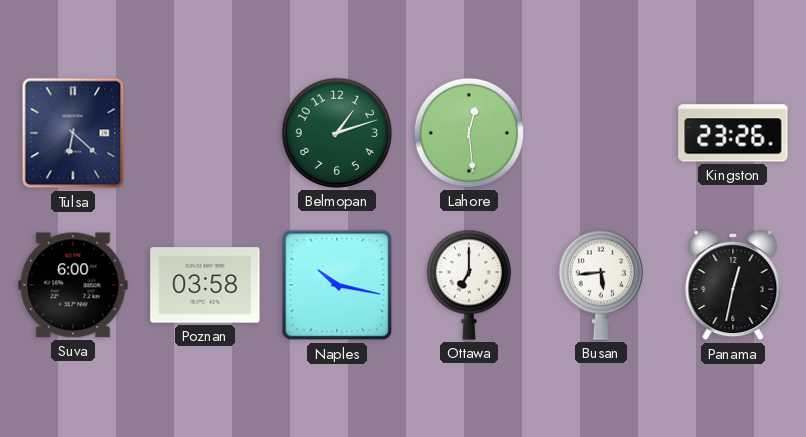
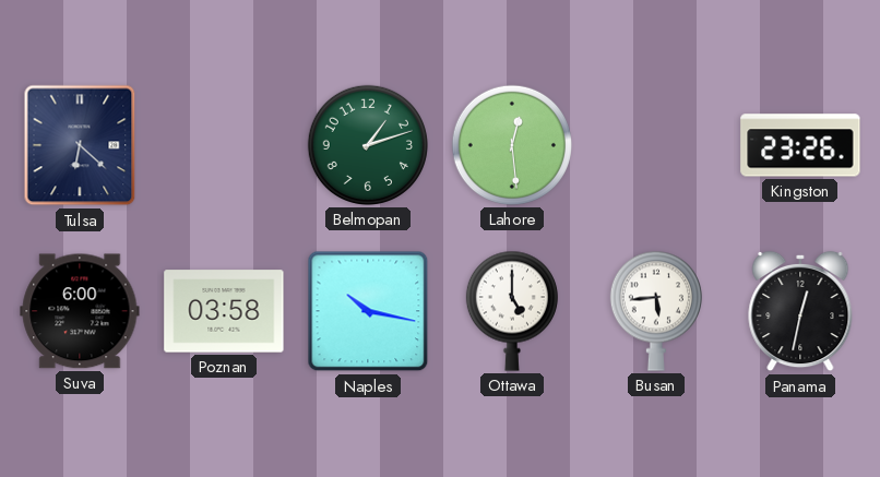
Ottawa: 7:00 -> 5:00 (512, 311)
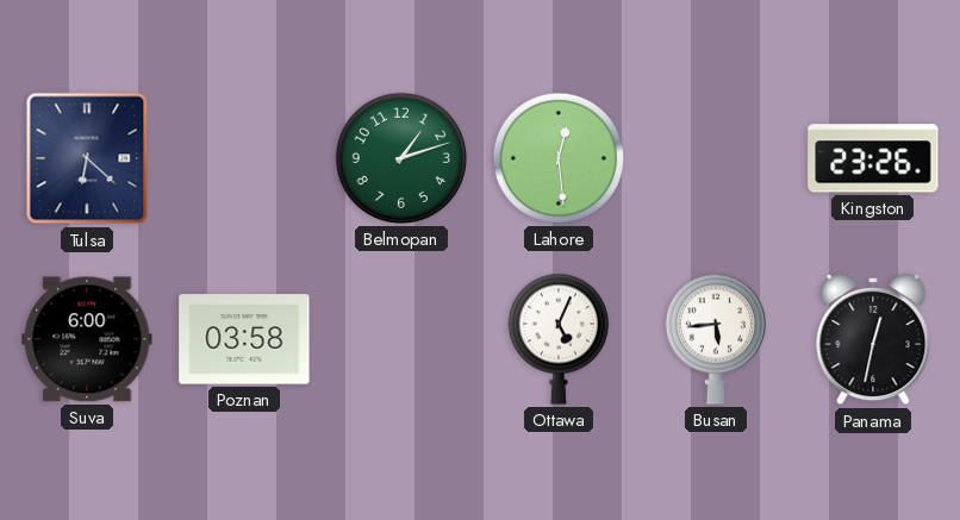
Naples: 10:17 -> none (368, 311)
Ottawa: 5:00 -> 5:04 (559, 339)
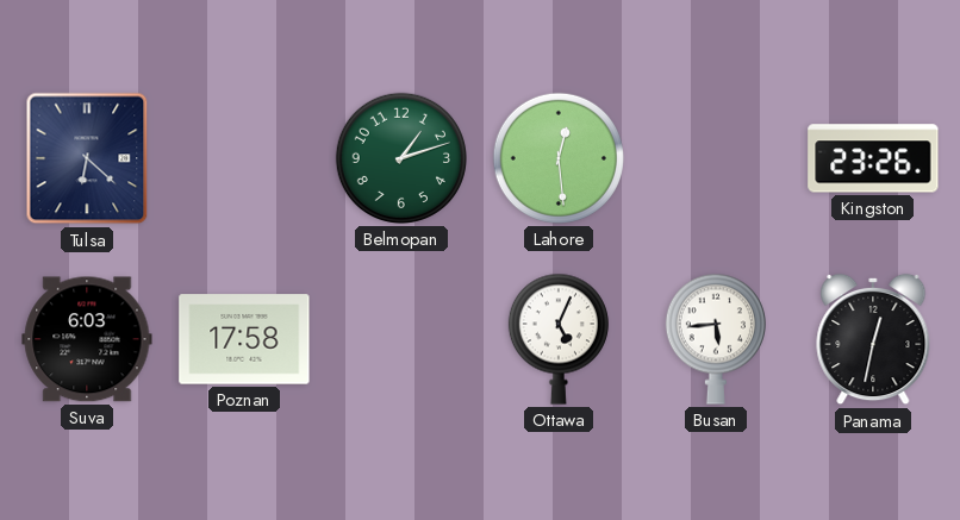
Suva: 6:00 -> 6:03 (87, 339)
Poznan: 03:58 -> 17:58 (244, 339)
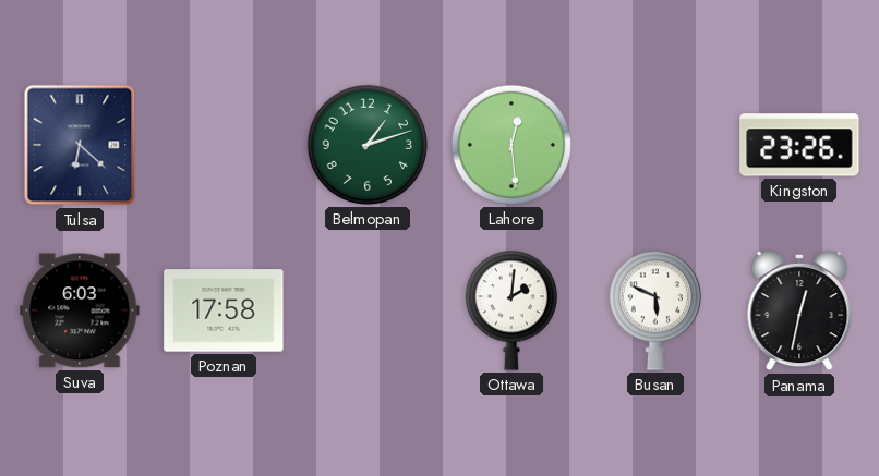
Ottawa: 5:04 -> 2:01 (511, 310)
Busan: 5:44 -> 5:49 (655, 310)
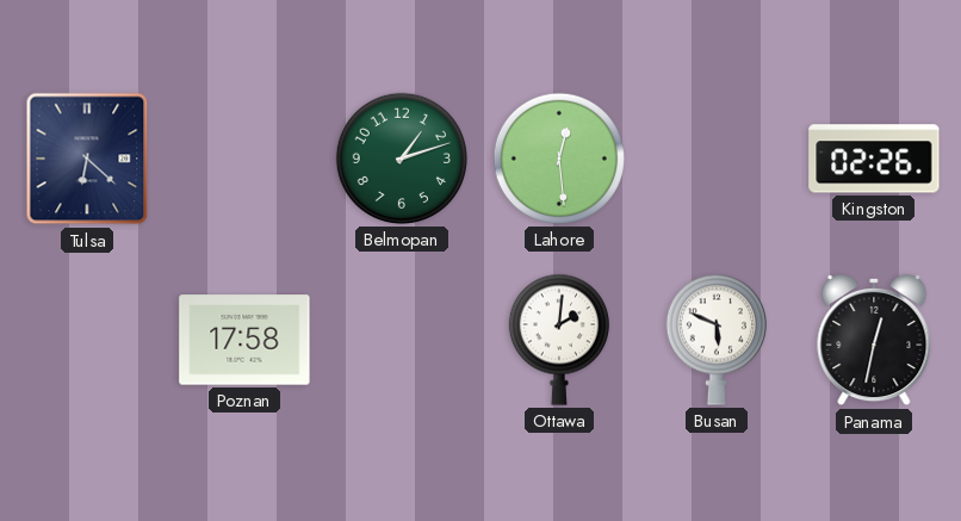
Kingston: 23:26 -> 02:26 (874, 159)
Suva: 6:03 -> none (80, 310)
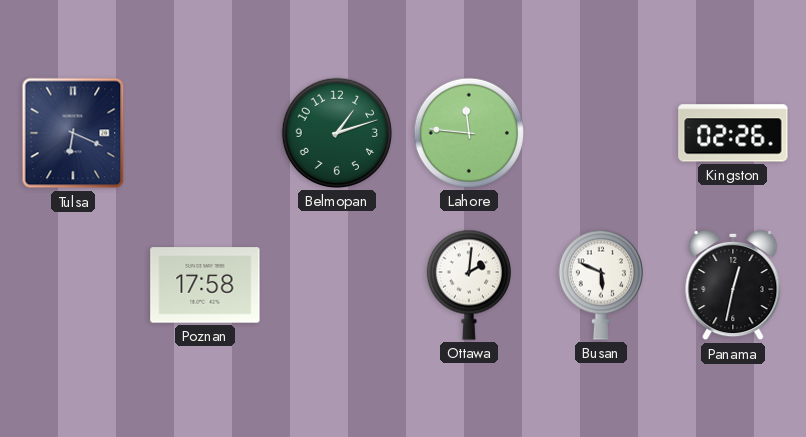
Tulsa: 6:22 -> 6:19 (73, 133)
Lahore: 12:29 -> 11:46 (469, 133)
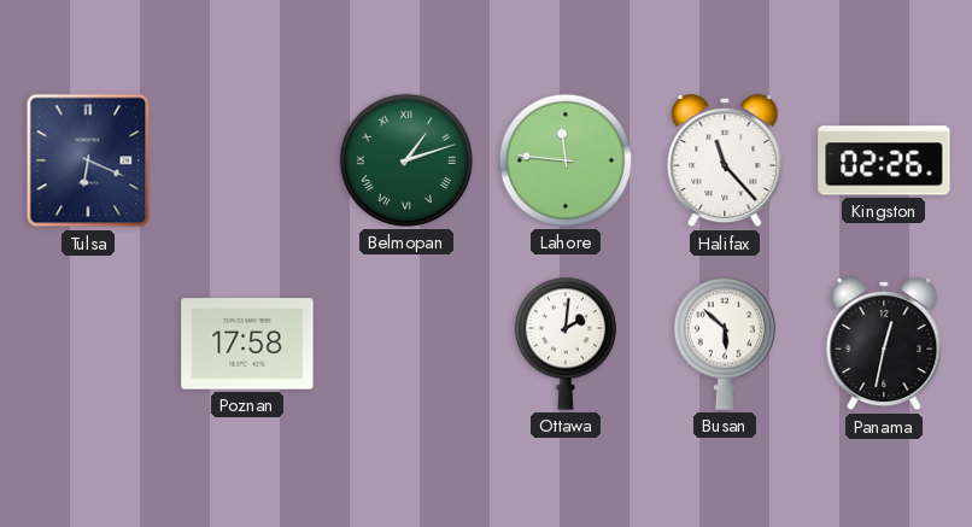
Belmopan numerals: Arabic -> Roman (406, 160)
Halifax: none -> 11:23 (725, 160)
Busan: 5:49 -> 5:52 (725, 344)
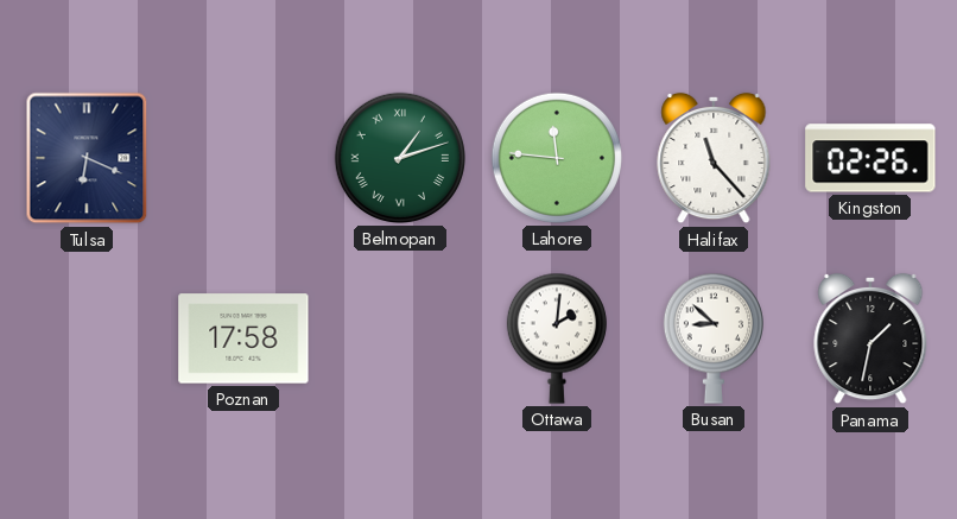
Busan: 5:52 -> 8:52 (714, 338)
Panama: 12:32 -> 1:32 (870, 338)
